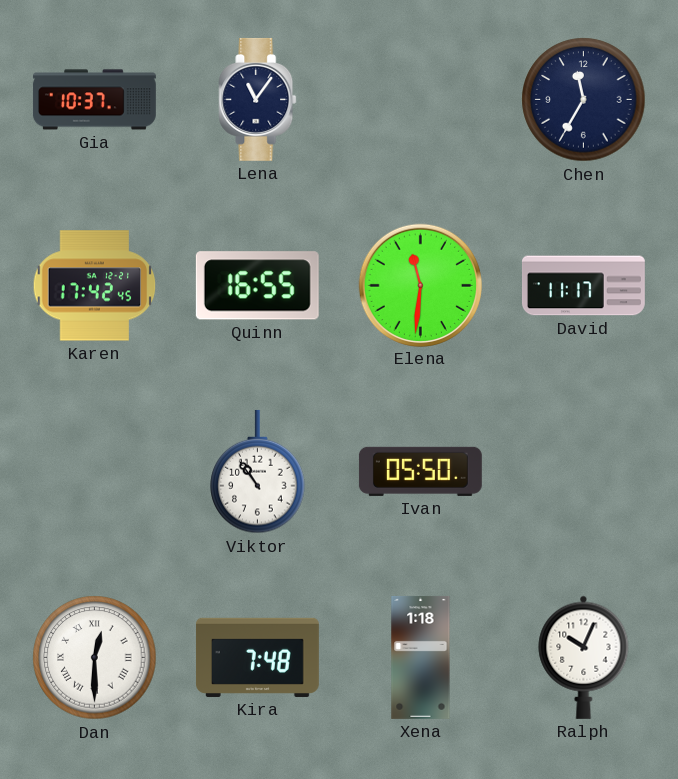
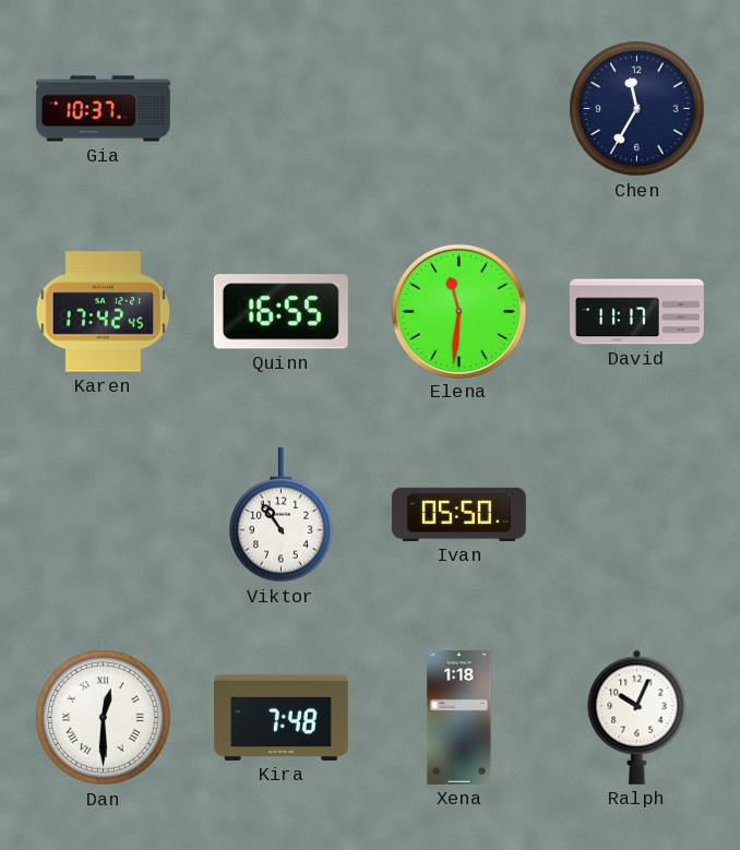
Lena: 11:06 -> none (258, 99)
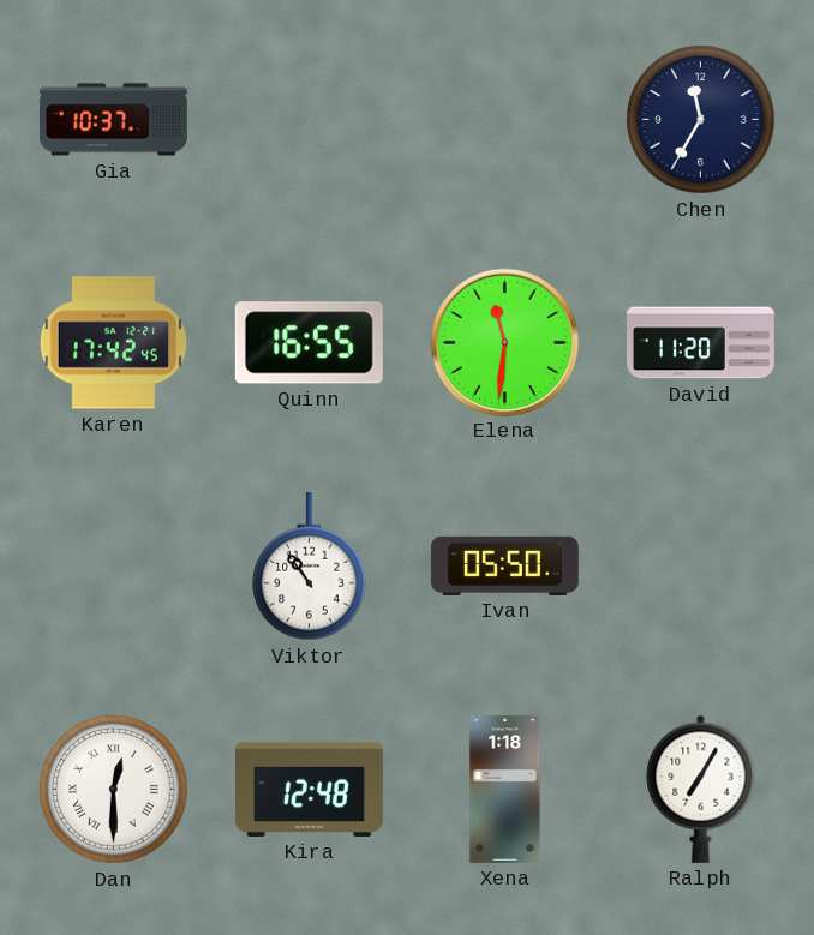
David: 11:17 -> 11:20 (700, 343)
Kira: 7:48 -> 12:48 (309, 789)
Ralph: 10:04 -> 7:05 (701, 789)
